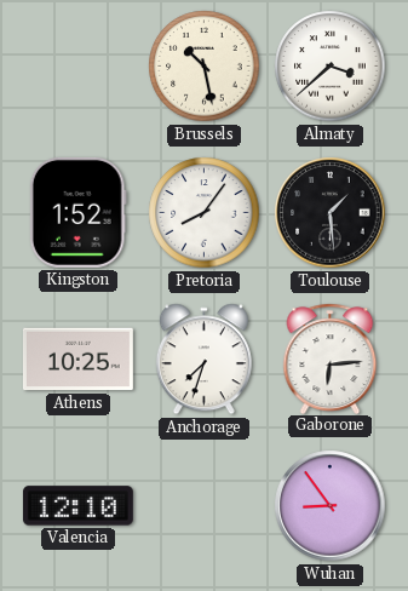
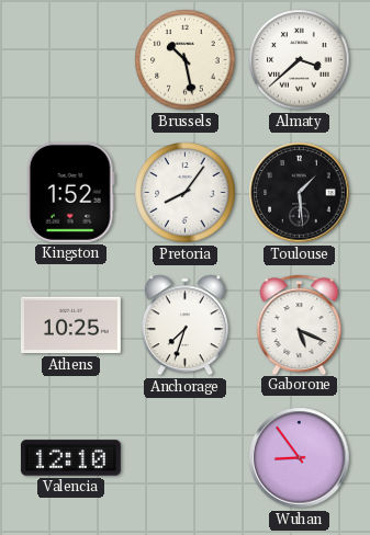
Gaborone: 6:14 -> 5:19 (300, 325)
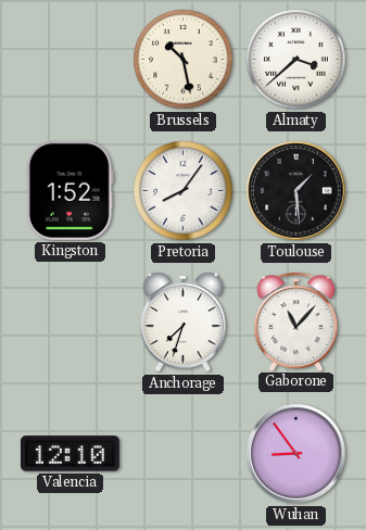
Athens: 10:25 -> none (70, 326)
Gaborone: 5:19 -> 11:07 (296, 321)
